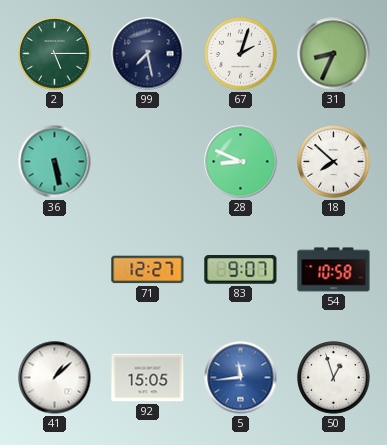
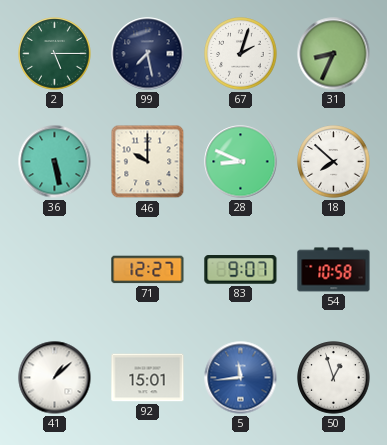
46: none -> 10:00 (148, 162)
92: 15:05 -> 15:01 (148, 378)
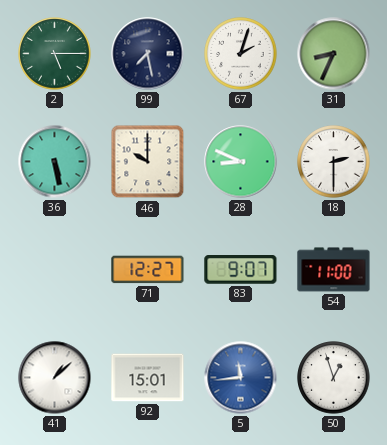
18: 7:52 -> 2:30 (334, 162)
54: 10:58 -> 11:00 (334, 270)
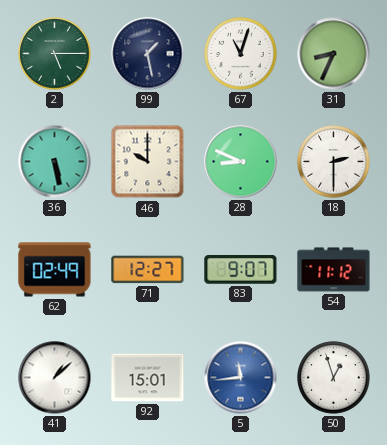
99: 7:28 -> 1:28 (148, 54)
67: 2:03 -> 11:03 (241, 54)
62: none -> 02:49 (55, 270)
54: 11:00 -> 11:12 (334, 270)
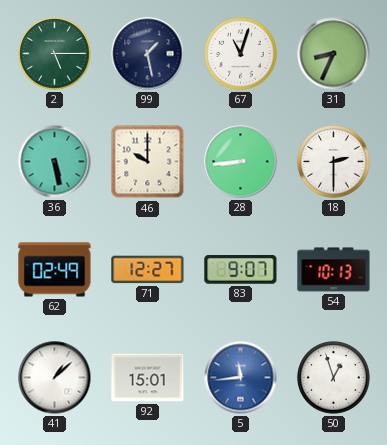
28: 8:49 -> 8:44 (241, 162)
54: 11:12 -> 10:13 (334, 270)
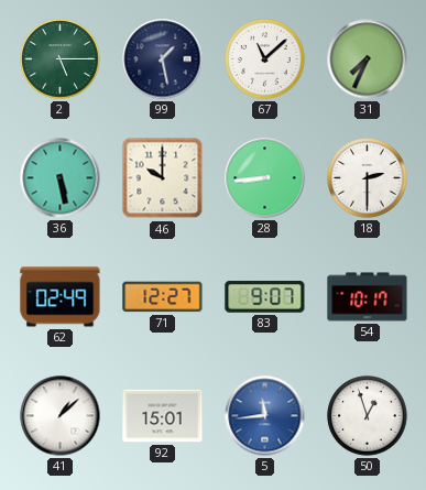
67: 11:03 -> 11:08 (265, 59)
31: 8:34 -> 7:34 (368, 59)
54: 10:13 -> 10:17 (368, 297)
